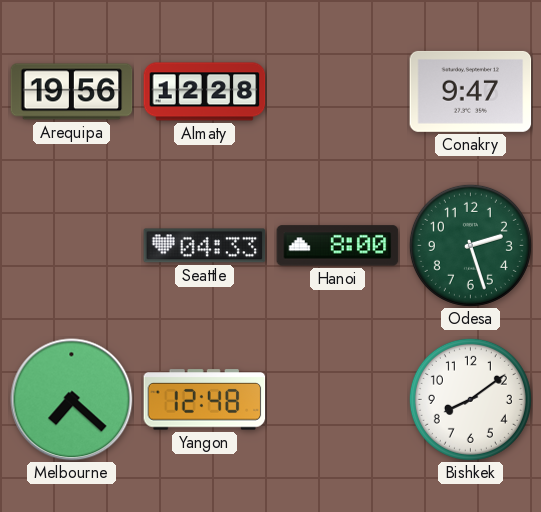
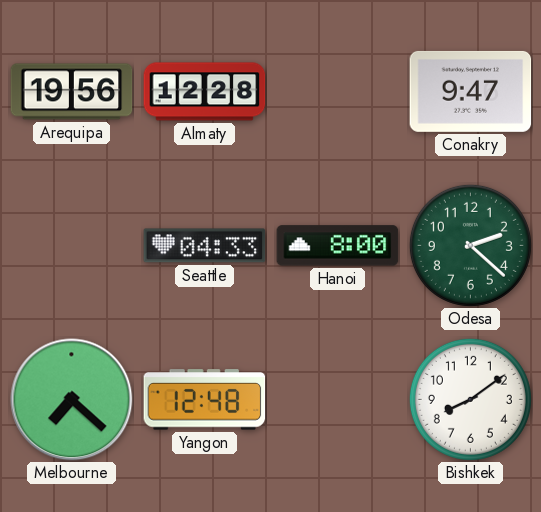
Odesa: 2:27 -> 2:22 (470, 245)
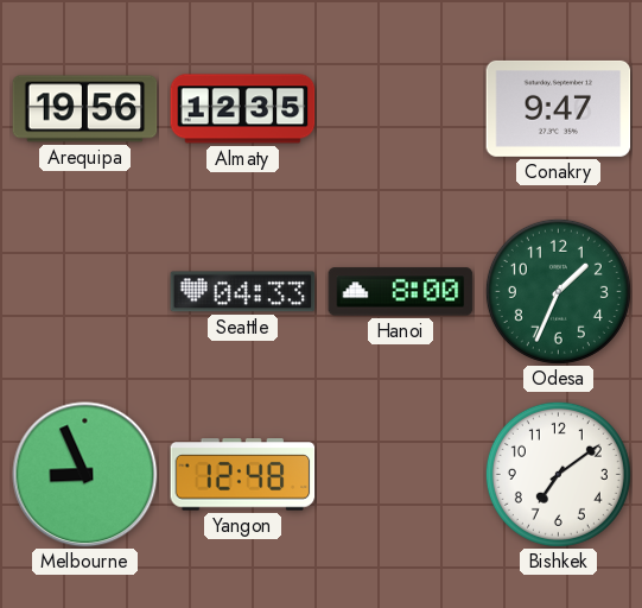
Almaty: 12:28 -> 12:35 (243, 109)
Odesa: 2:22 -> 1:34 (558, 291)
Melbourne: 7:22 -> 8:56 (85, 475)
Bishkek: 8:09 -> 7:09 (558, 474)
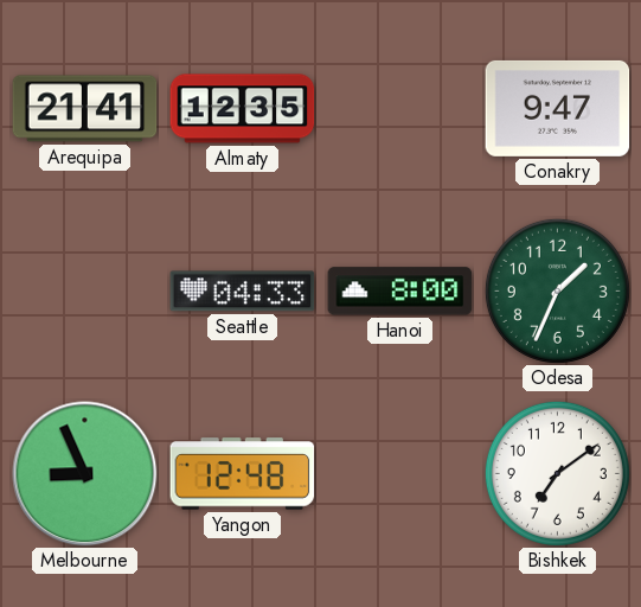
Arequipa: 19:56 -> 21:41 (85, 109)
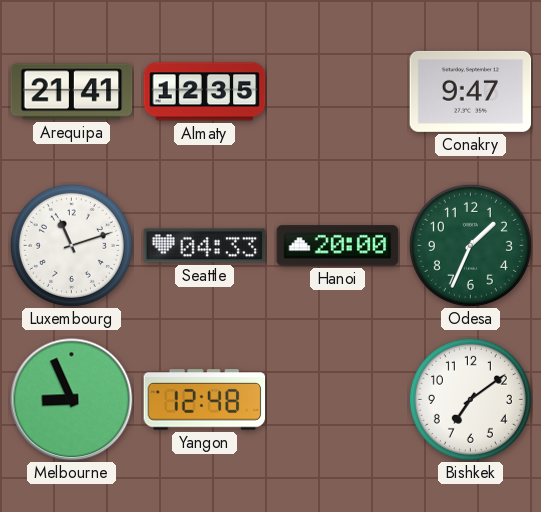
Luxembourg: none -> 11:12 (71, 245)
Hanoi: 8:00 -> 20:00 (338, 246)
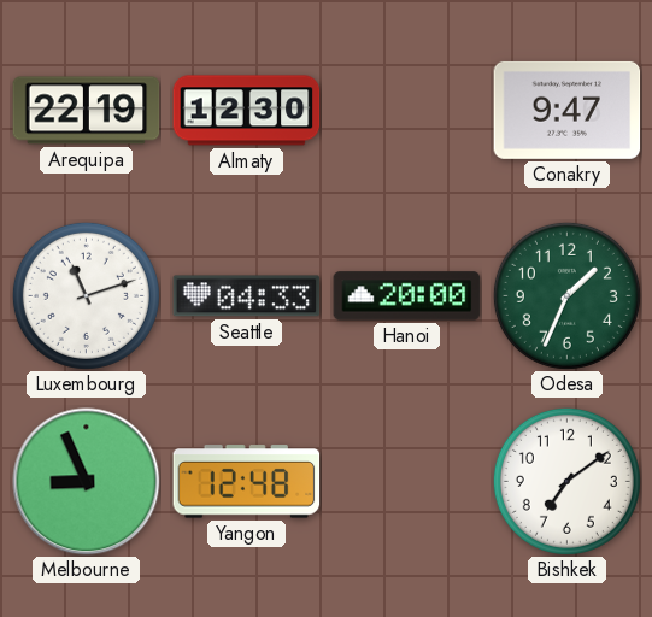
Arequipa: 21:41 -> 22:19 (87, 111)
Almaty: 12:35 -> 12:30 (247, 111)
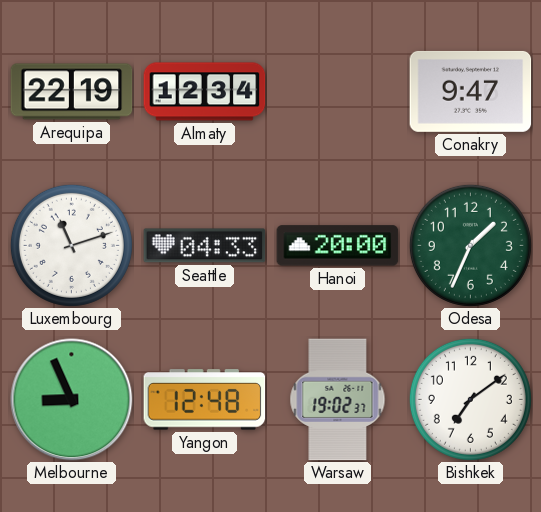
Almaty: 12:30 -> 12:34 (205, 92)
Warsaw: none -> 19:02 (338, 400)
